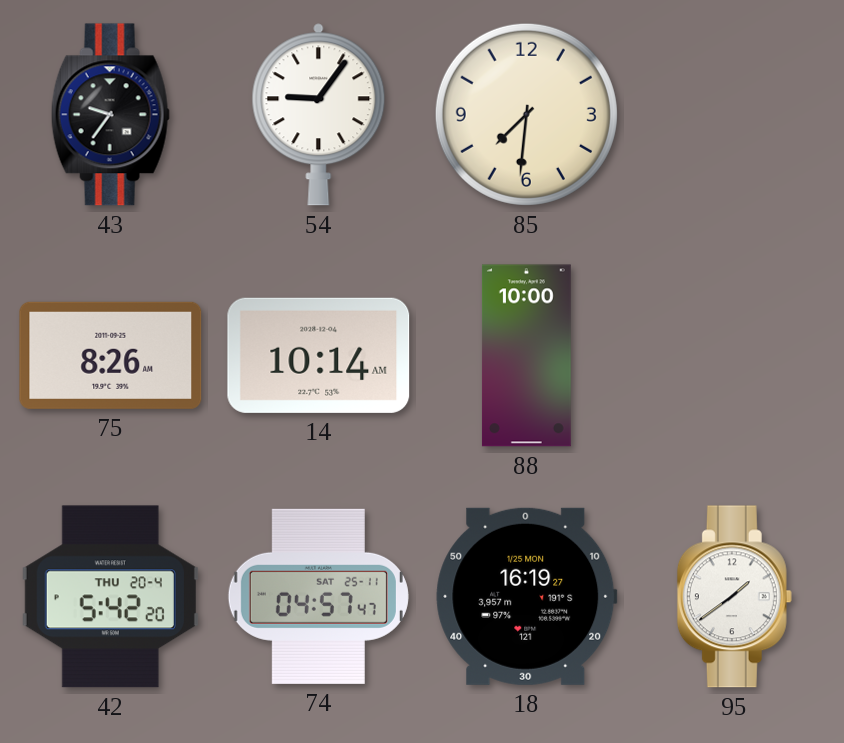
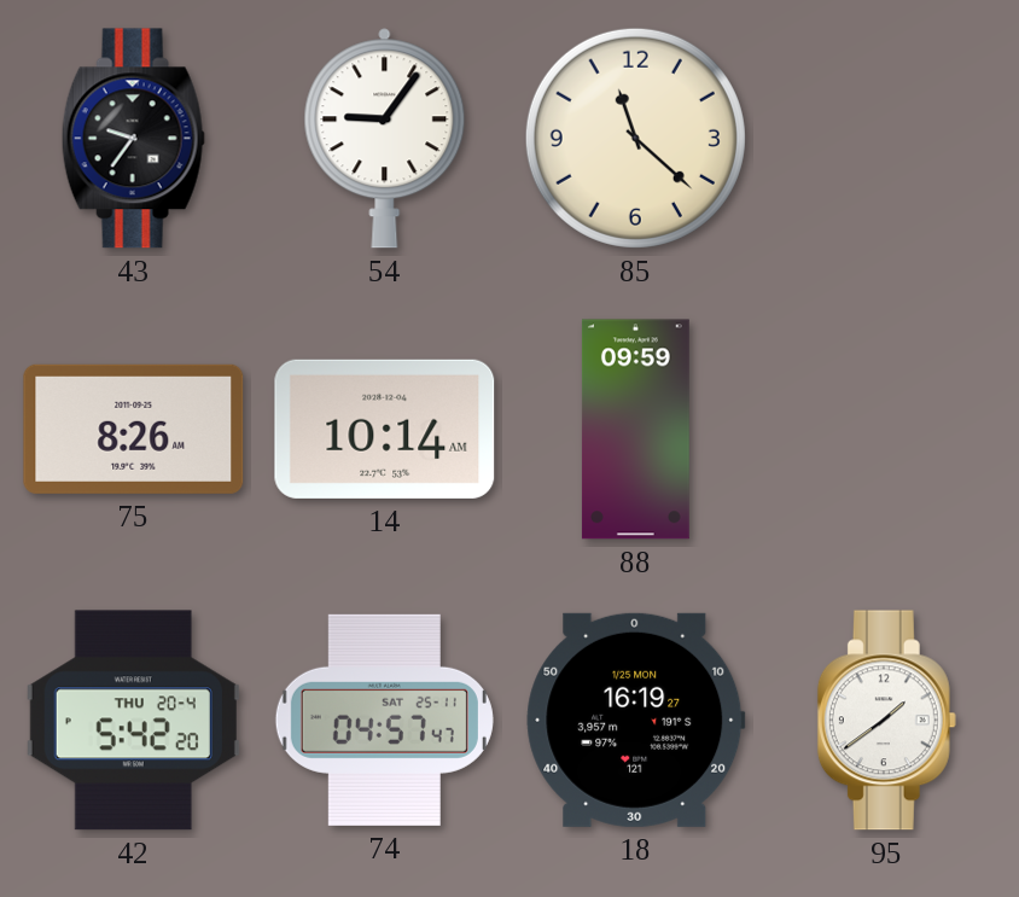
85: 7:31 -> 11:22 (635, 138)
88: 10:00 -> 09:59 (635, 430)
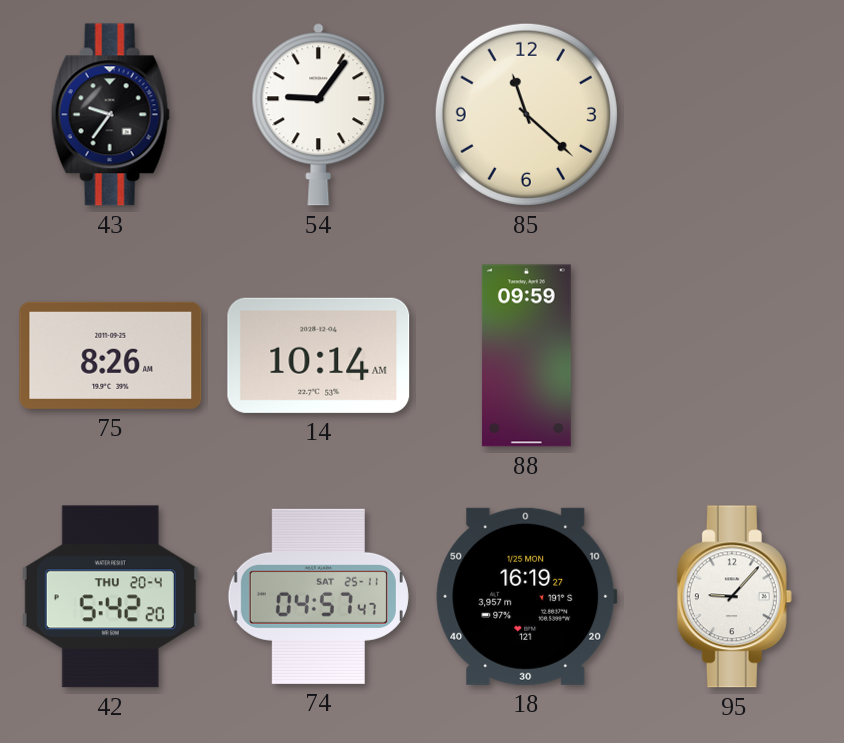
95: 1:39 -> 9:07 (734, 597)
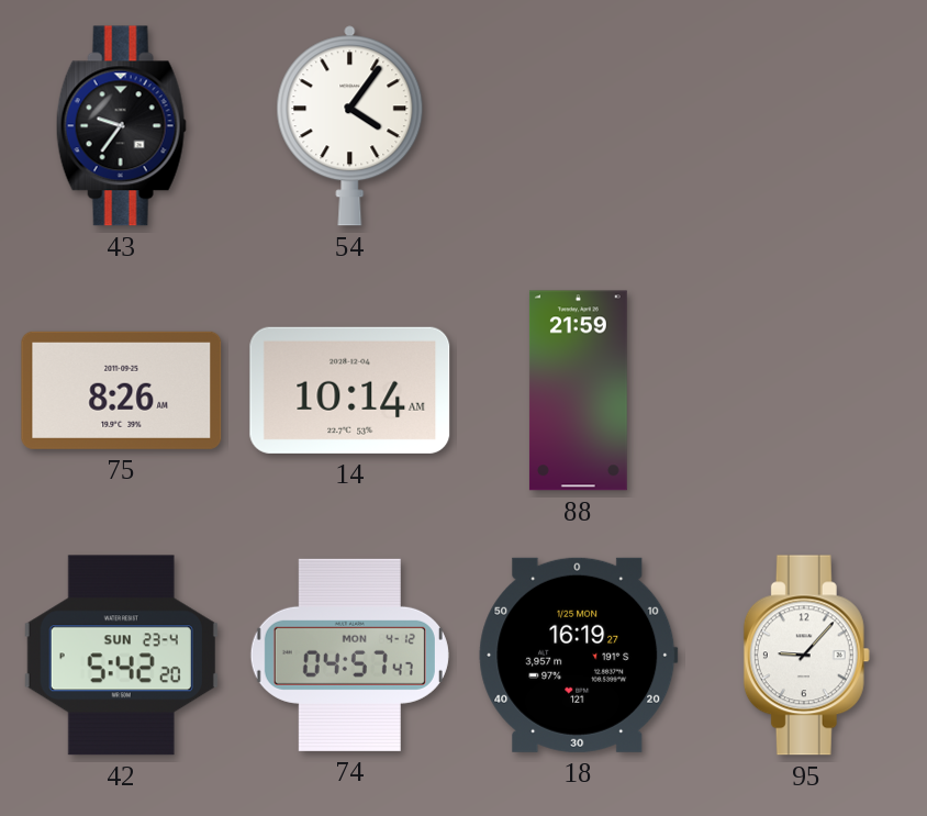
54: 9:06 -> 4:06 (350, 126)
85: 11:22 -> none (526, 114)
88: 09:59 -> 21:59 (578, 391)
42 date: THU 20-4 -> SUN 23-4 (121, 656)
74 date: SAT 25-11 -> MON 4-12 (349, 655)
